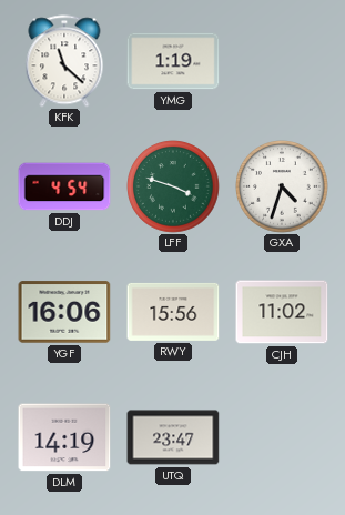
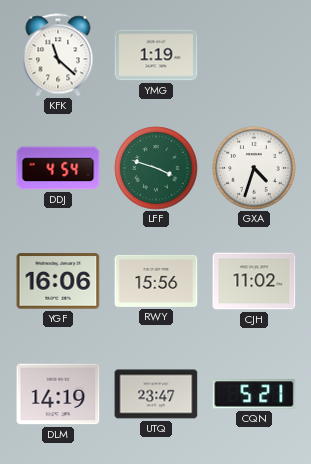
CQN: none -> 5:21 (254, 394)
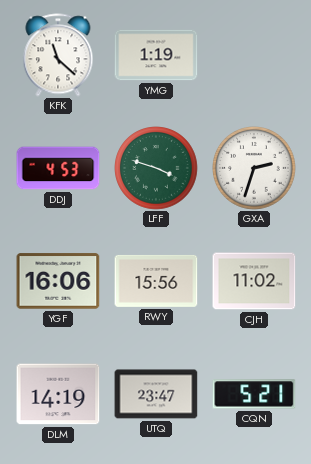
DDJ: 4:54 -> 4:53 (58, 168)
GXA: 4:33 -> 2:33 (254, 168)
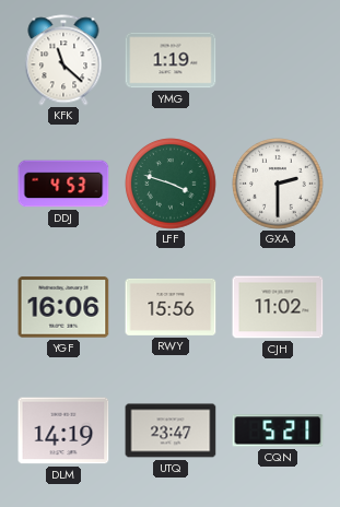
GXA: 2:33 -> 2:30 (278, 184)
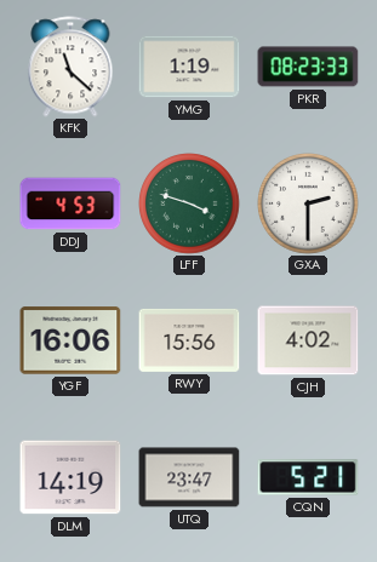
PKR: none -> 08:23 (308, 67)
CJH: 11:02 -> 4:02 (308, 340)
